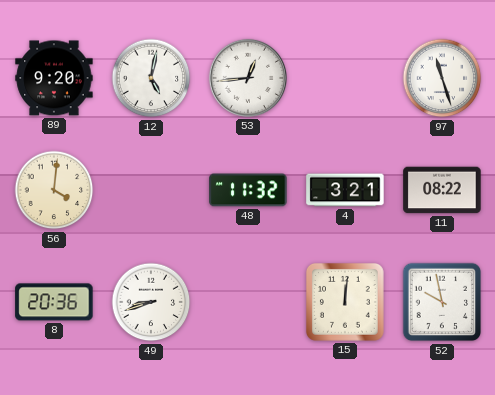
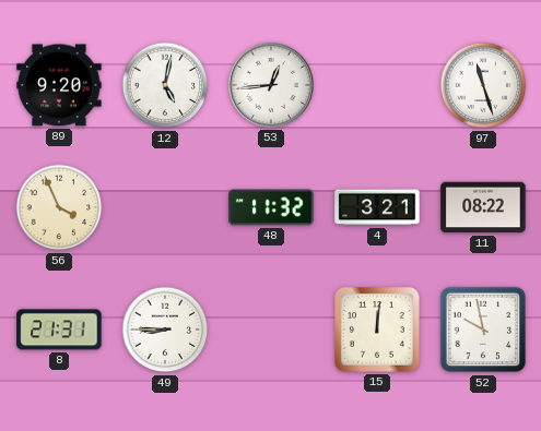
56: 4:01 -> 3:56 (59, 207)
8: 20:36 -> 21:31 (59, 330)
49: 8:42 -> 8:45 (165, 330)
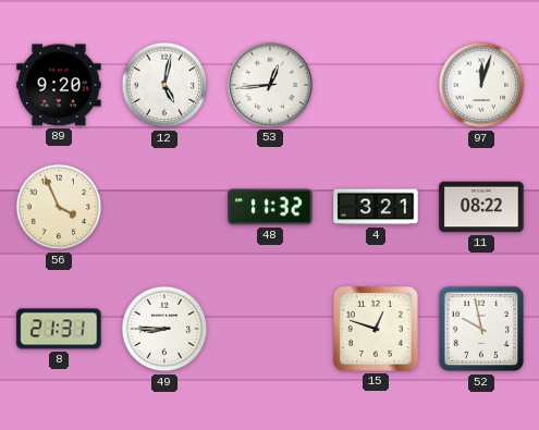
97: 11:27 -> 12:03 (481, 85)
15: 12:01 -> 12:48 (376, 329)
